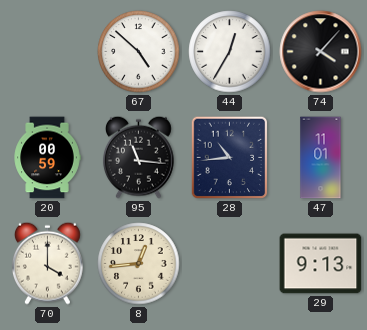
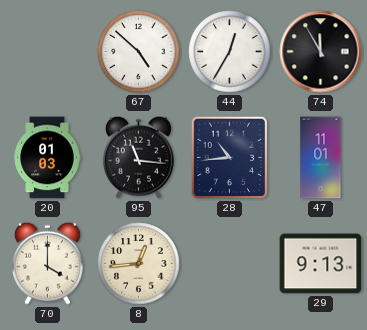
74: 4:07 -> 11:55 (321, 52)
20: 00:59 -> 01:03 (47, 158)
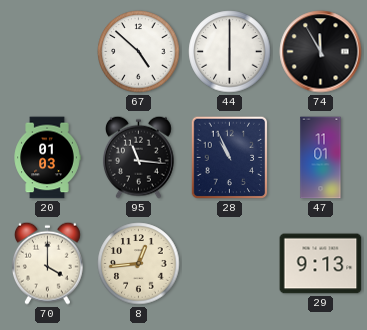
44: 12:35 -> 6:00 (230, 52)
28: 10:44 -> 10:56 (230, 158)
